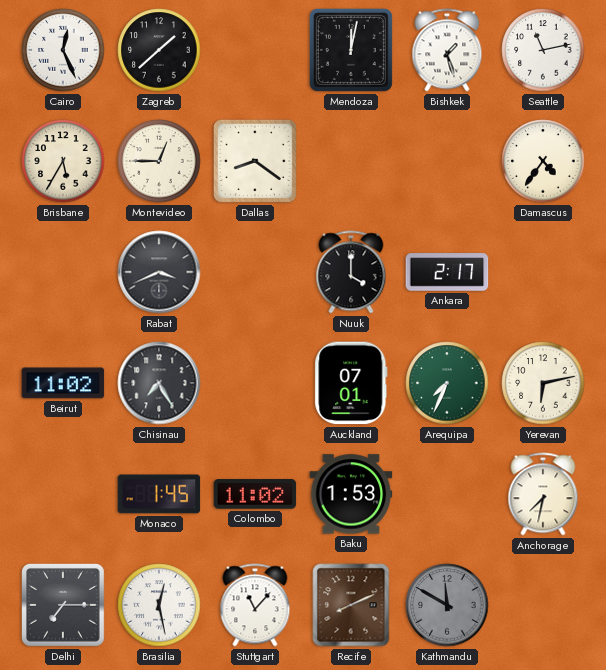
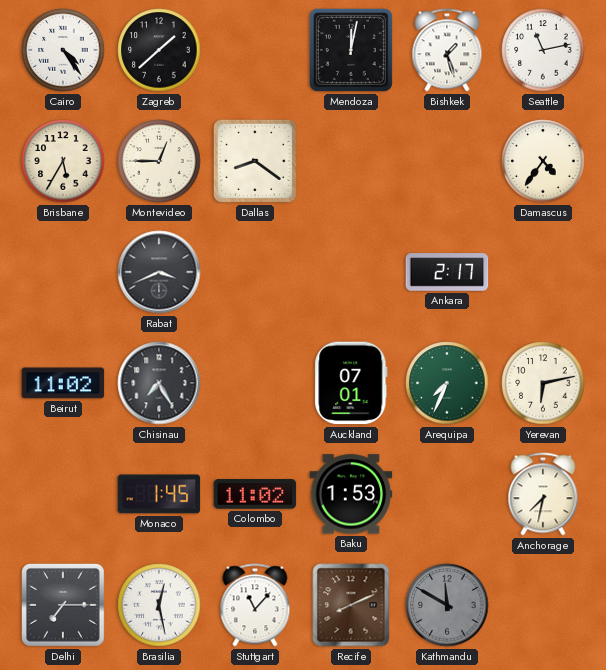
Cairo: 12:26 -> 4:24 (63, 50)
Nuuk: 4:00 -> none (351, 272)
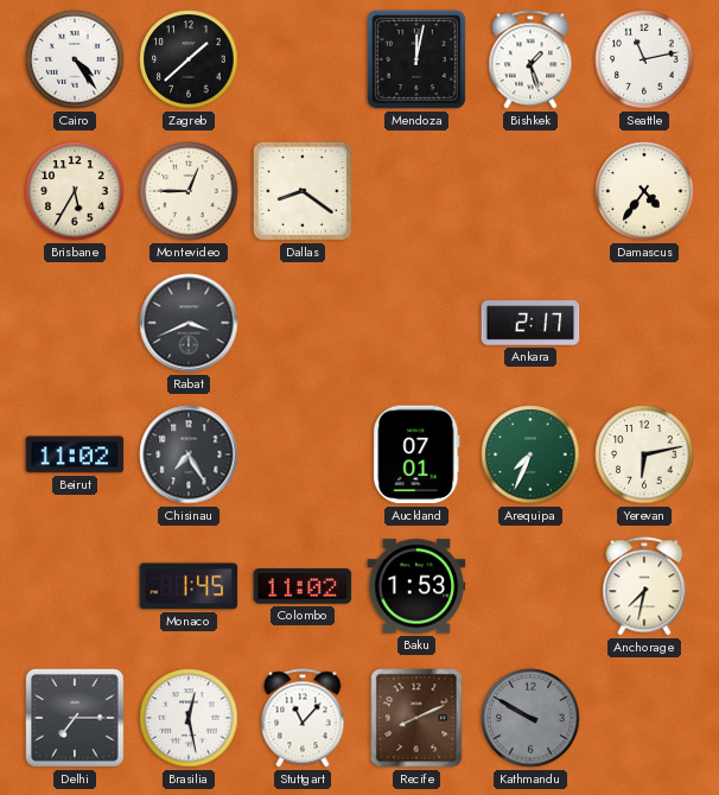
Kathmandu: 11:50 -> 9:50 (530, 718)
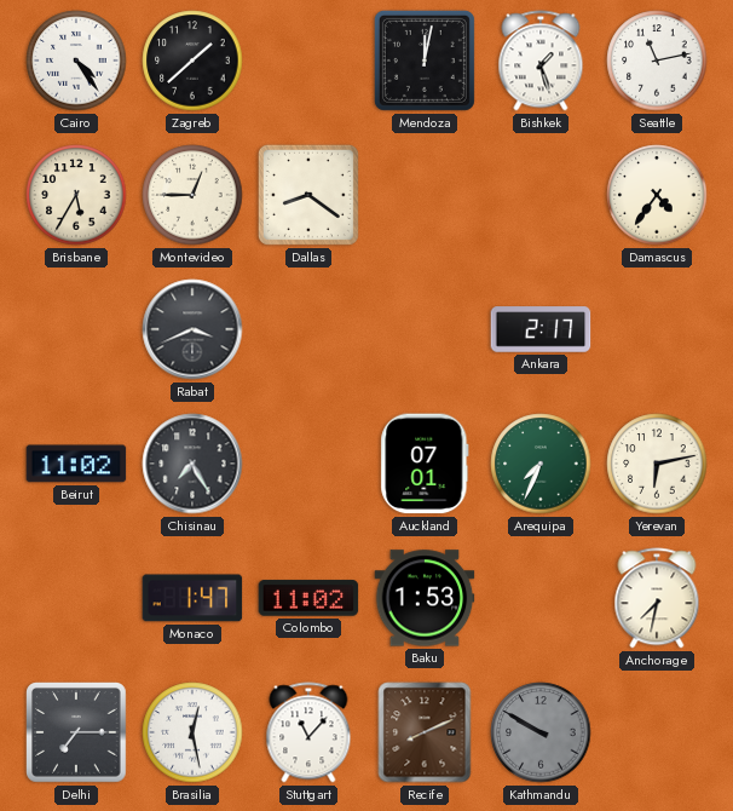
Monaco: 1:45 -> 1:47 (192, 598)
